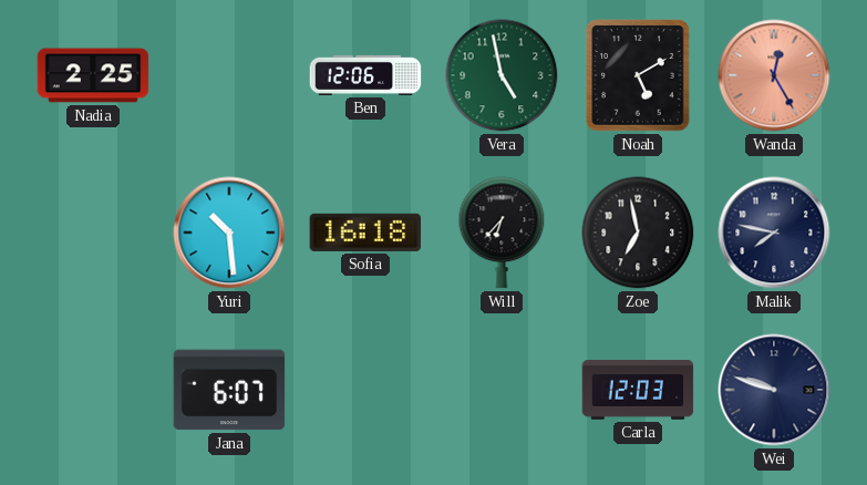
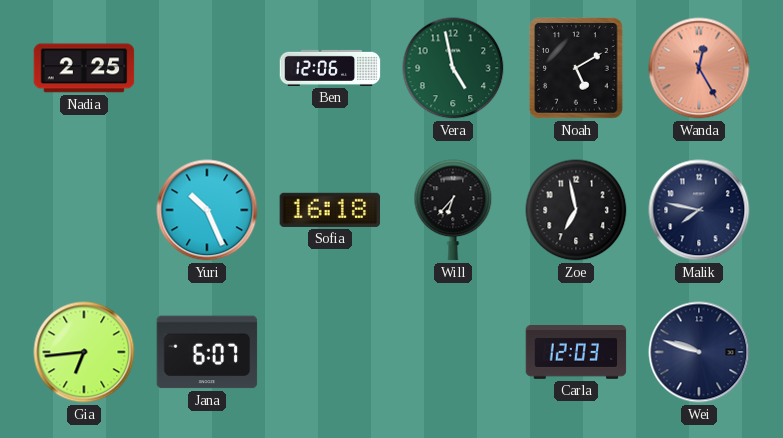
Yuri: 10:29 -> 10:26 (207, 210)
Gia: none -> 6:44 (84, 352)
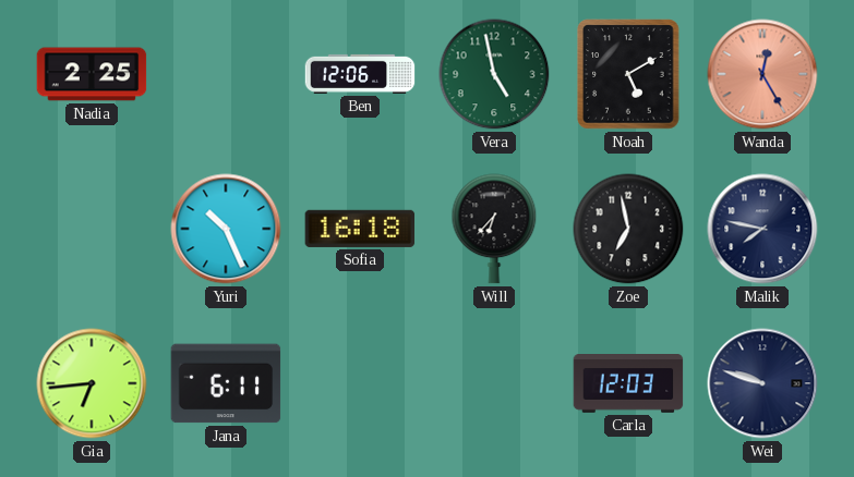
Jana: 6:07 -> 6:11 (226, 383)
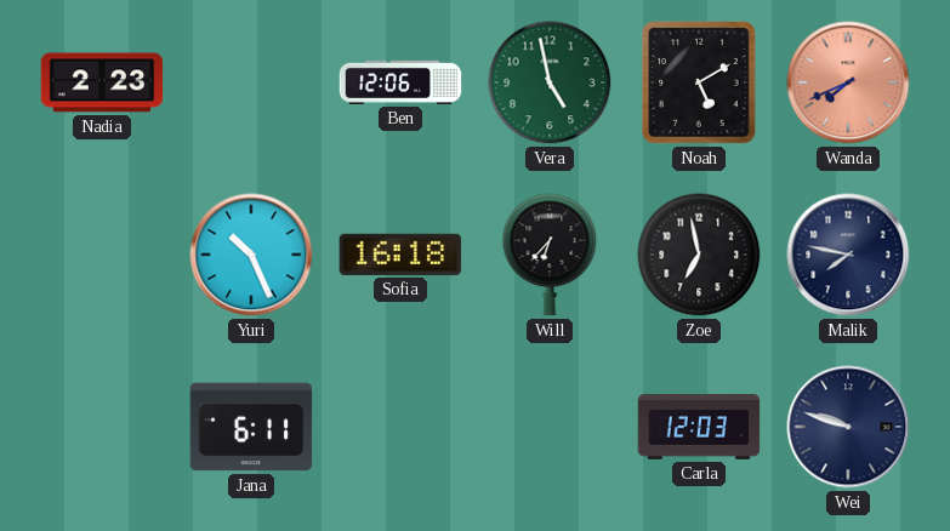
Nadia: 2:25 -> 2:23 (102, 82)
Wanda: 12:25 -> 7:41 (848, 82)
Gia: 6:44 -> none (92, 383)
